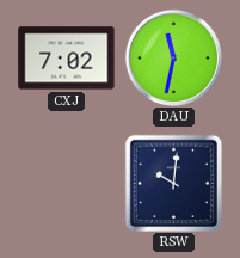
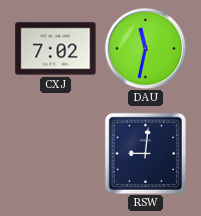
RSW: 10:01 -> 9:01 (145, 153)
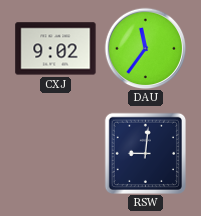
CXJ: 7:02 -> 9:02 (56, 49)
DAU: 11:32 -> 11:36 (145, 48)
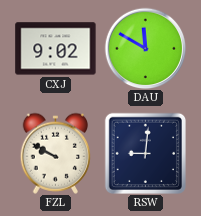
DAU: 11:36 -> 11:50 (145, 48)
FZL: none -> 9:50 (55, 153)
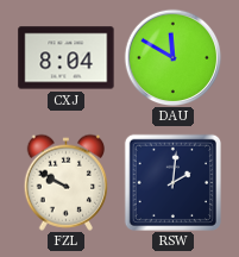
CXJ: 9:02 -> 8:04 (67, 58)
RSW: 9:01 -> 2:01 (172, 182)
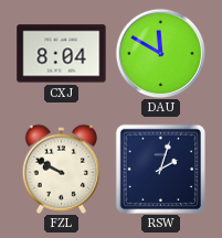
RSW: 2:01 -> 2:03 (160, 169)
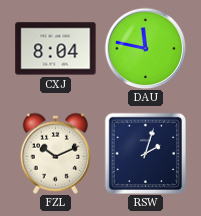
DAU: 11:50 -> 11:47 (145, 48)
FZL: 9:50 -> 10:11 (55, 153)
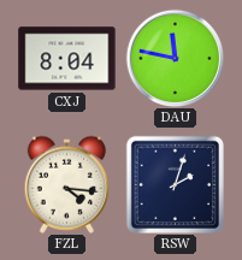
FZL: 10:11 -> 4:16 (66, 184)
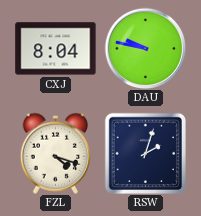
DAU: 11:47 -> 9:47 (145, 48)
FZL: 4:16 -> 4:18 (55, 153)
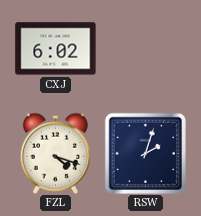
CXJ: 8:04 -> 6:02 (56, 49)
DAU: 9:47 -> none (145, 48)
